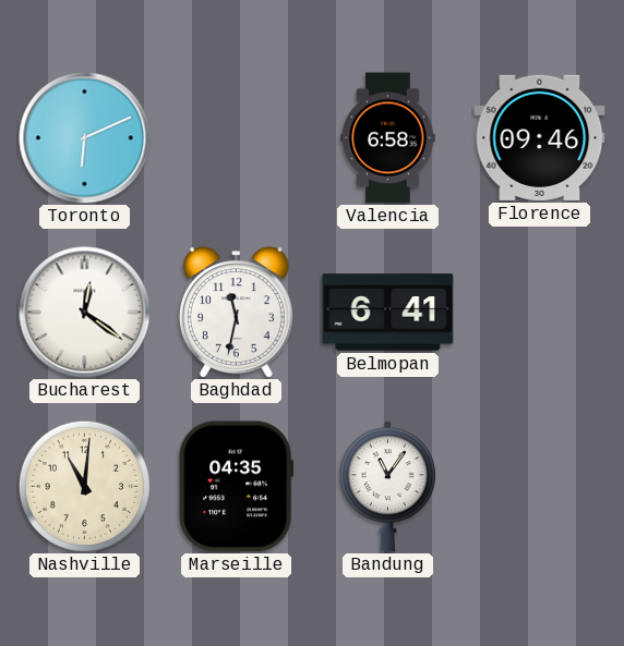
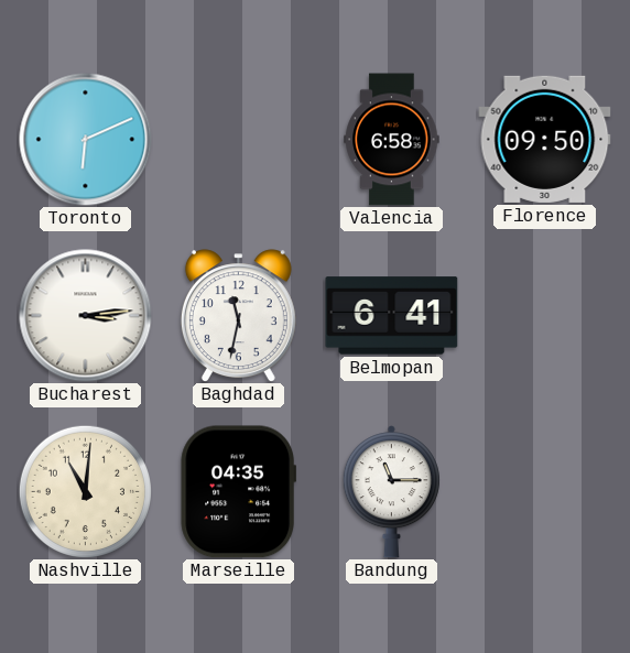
Florence: 09:46 -> 09:50 (545, 139)
Bucharest: 12:21 -> 3:14 (86, 316)
Bandung: 11:06 -> 11:15 (391, 492)
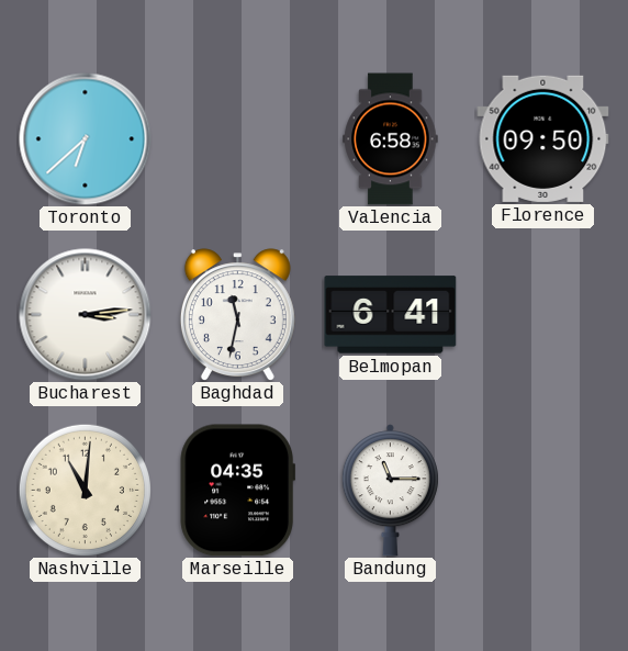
Toronto: 6:11 -> 6:38 (86, 139)
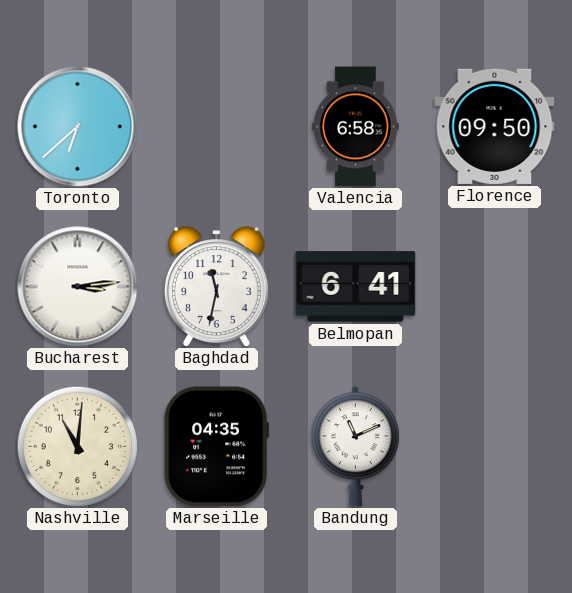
Bandung: 11:15 -> 11:11 (355, 447)
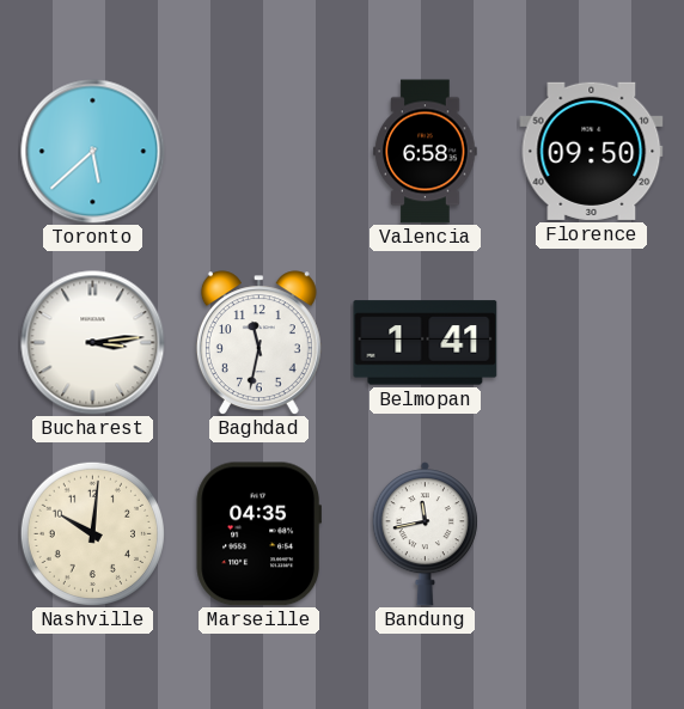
Toronto: 6:38 -> 5:38 (93, 152)
Belmopan: 6:41 -> 1:41 (426, 343)
Nashville: 11:01 -> 10:01 (92, 533)
Bandung: 11:11 -> 11:43 (425, 534)
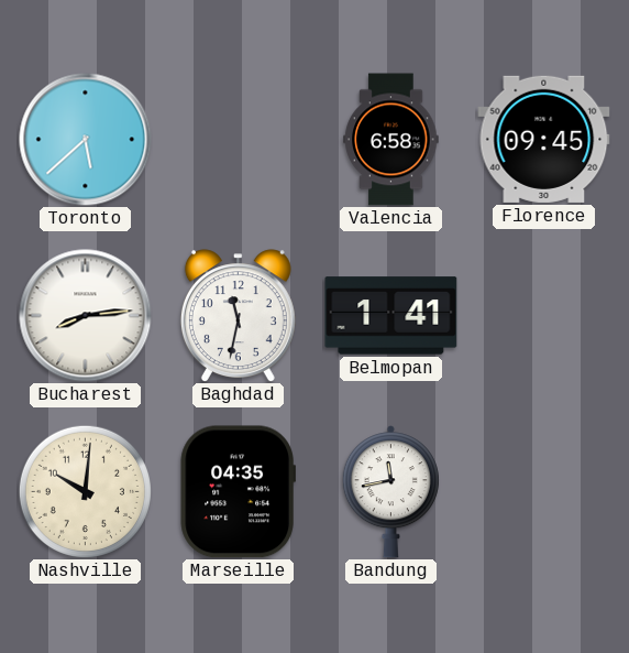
Florence: 09:50 -> 09:45 (544, 139)
Bucharest: 3:14 -> 8:14 (86, 316)
